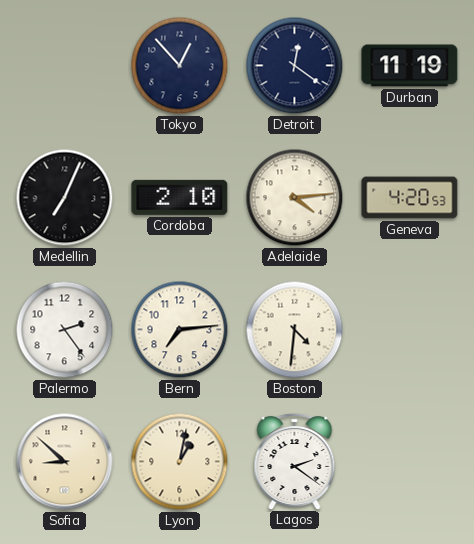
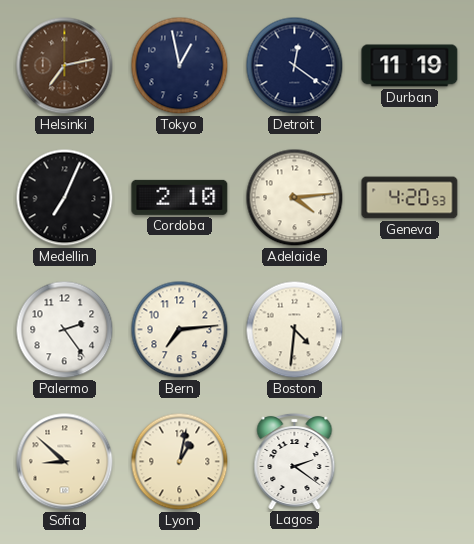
Helsinki: none -> 7:13 (65, 66)
Tokyo: 12:53 -> 12:58 (180, 66)
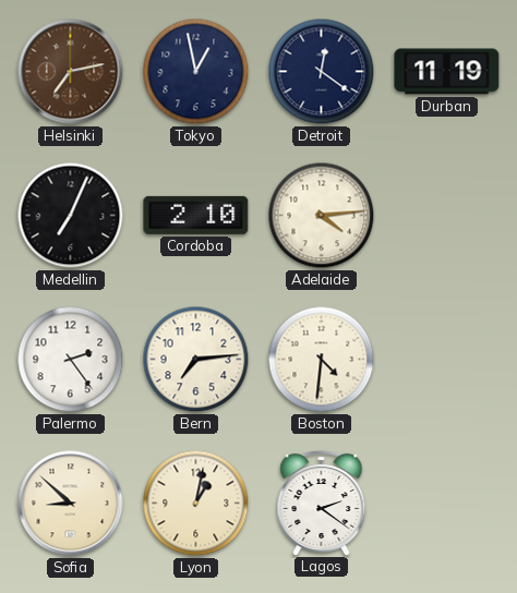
Geneva: 4:20 -> none (410, 198)
